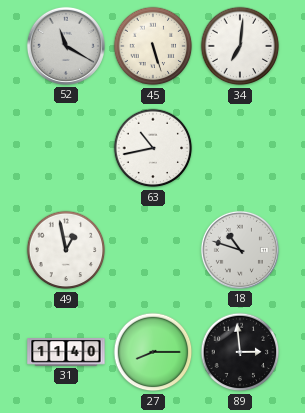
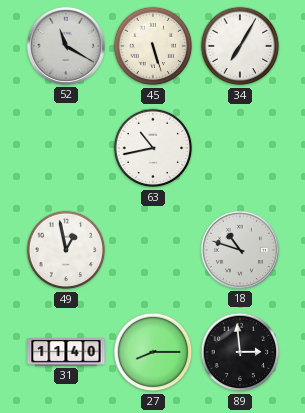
34: 7:01 -> 7:05 (240, 46)
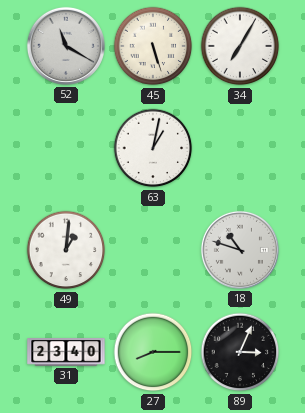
63: 10:43 -> 1:02 (153, 148)
49: 12:58 -> 1:01 (66, 250)
31: 11:40 -> 23:40 (66, 352)
89: 2:59 -> 3:04 (240, 352)
